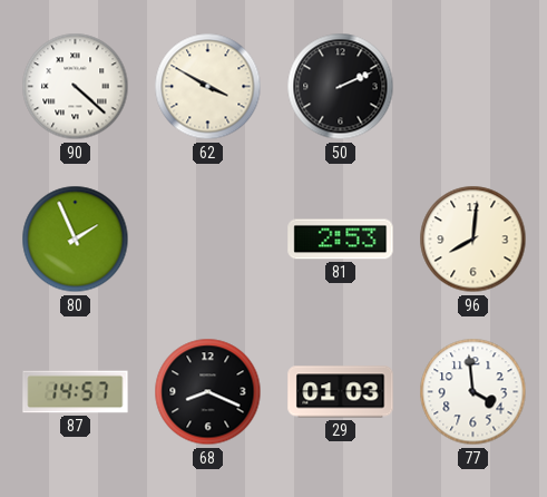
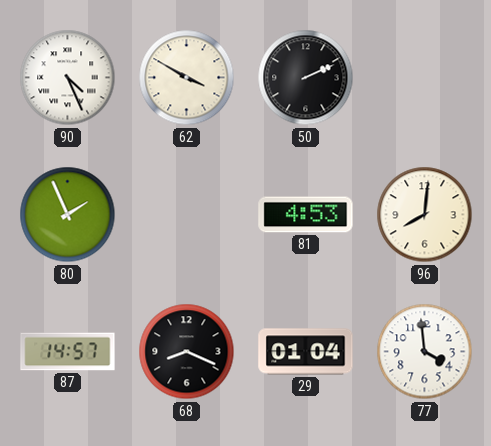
90: 4:22 -> 4:26 (68, 78)
81: 2:53 -> 4:53 (306, 215)
29: 01:03 -> 01:04 (306, 352)
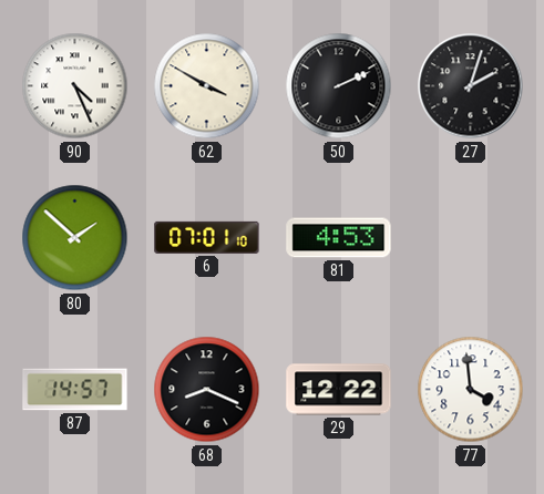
27: none -> 2:03 (471, 86)
80: 1:56 -> 1:52 (75, 238)
6: none -> 07:01 (207, 237)
96: 8:01 -> none (425, 215)
29: 01:04 -> 12:22 (339, 390)
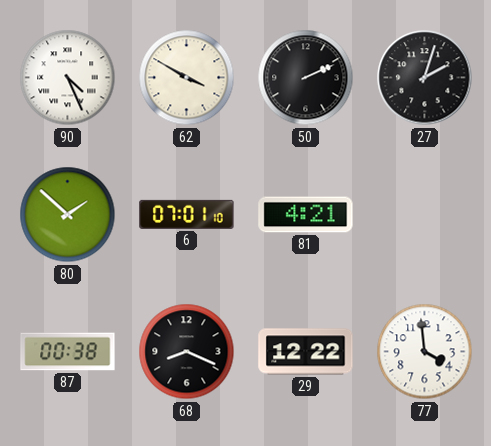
81: 4:53 -> 4:21 (306, 215)
87: 14:57 -> 00:38 (68, 352)
